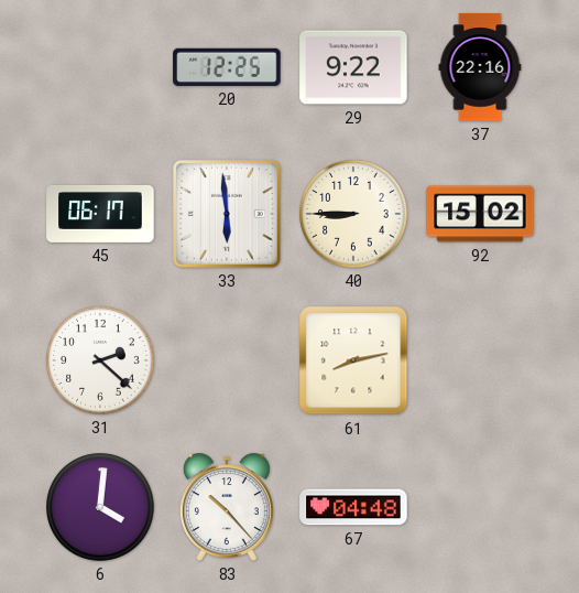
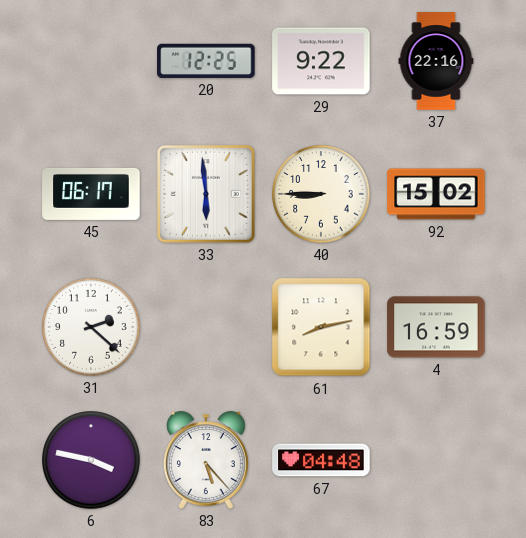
4: none -> 16:59 (436, 327)
6: 4:01 -> 3:47 (91, 460)
83: 10:23 -> 5:23 (206, 460)
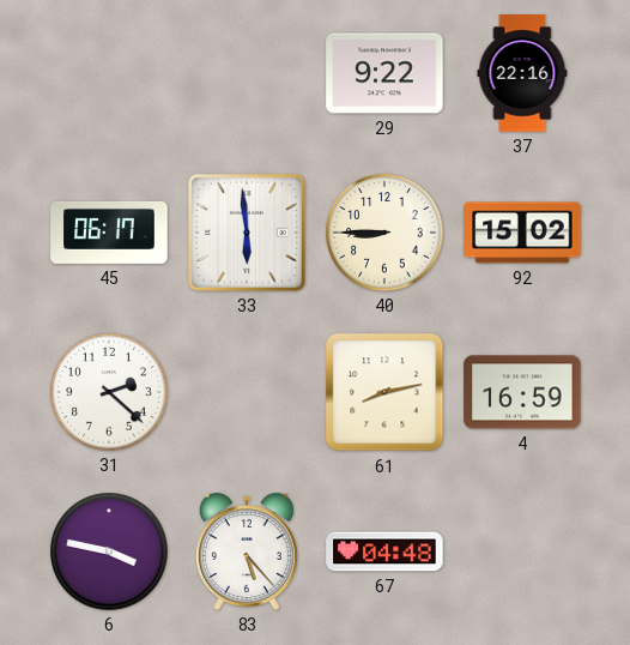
20: 12:25 -> none (206, 61)
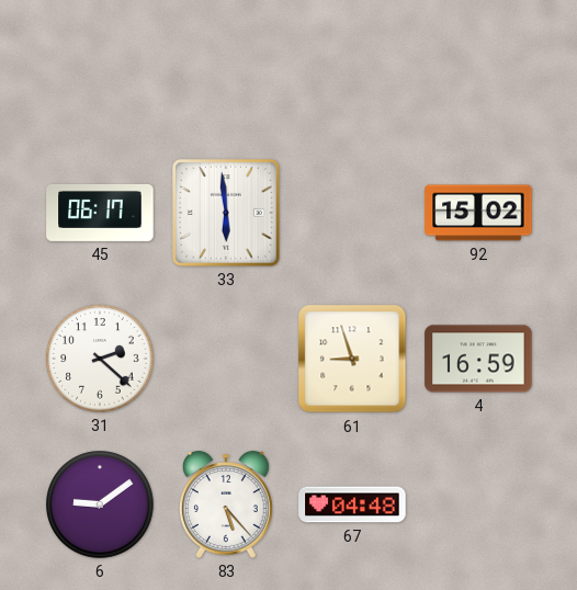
29: 9:22 -> none (384, 73)
37: 22:16 -> none (522, 73)
40: 8:45 -> none (384, 233)
61: 8:13 -> 8:57 (352, 359)
6: 3:47 -> 9:09 (100, 504)
